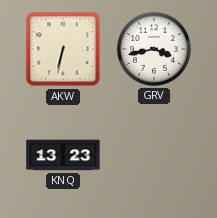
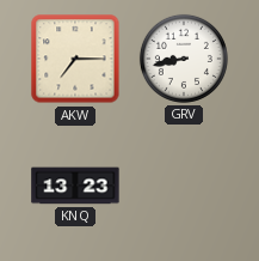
AKW: 6:32 -> 7:15 (75, 59)
GRV: 3:43 -> 8:43 (184, 59)
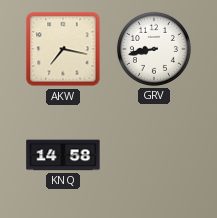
AKW: 7:15 -> 7:17 (63, 49)
KNQ: 13:23 -> 14:58 (63, 155)
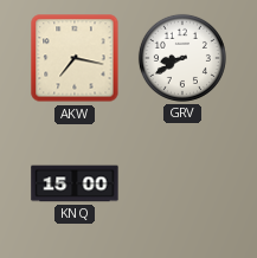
GRV: 8:43 -> 8:40 (182, 58)
KNQ: 14:58 -> 15:00 (75, 183)
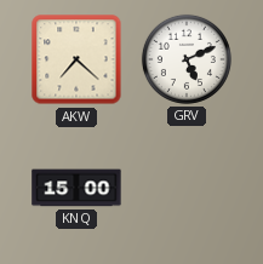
AKW: 7:17 -> 7:22 (76, 59)
GRV: 8:40 -> 5:11 (187, 59)
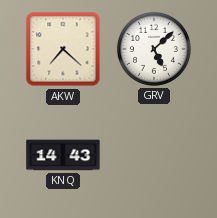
GRV: 5:11 -> 5:08 (154, 49)
KNQ: 15:00 -> 14:43 (63, 155)
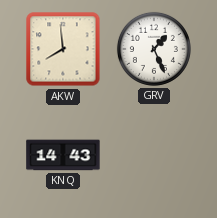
AKW: 7:22 -> 7:59 (63, 49)
GRV: 5:08 -> 1:26 (154, 49)
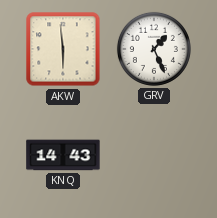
AKW: 7:59 -> 5:59 (63, 49)
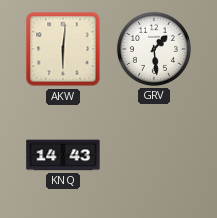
AKW: 5:59 -> 6:01 (63, 49)
GRV: 1:26 -> 1:29 (154, 49)
